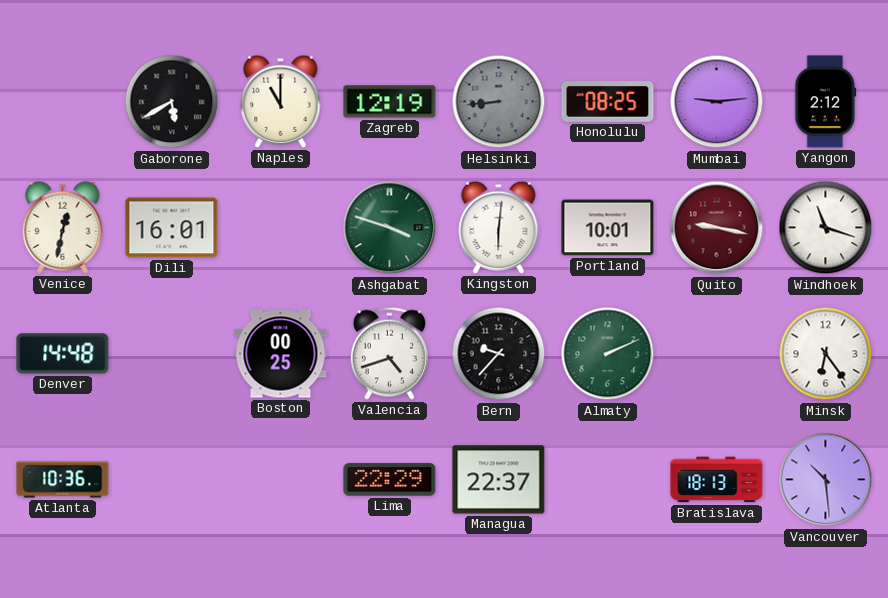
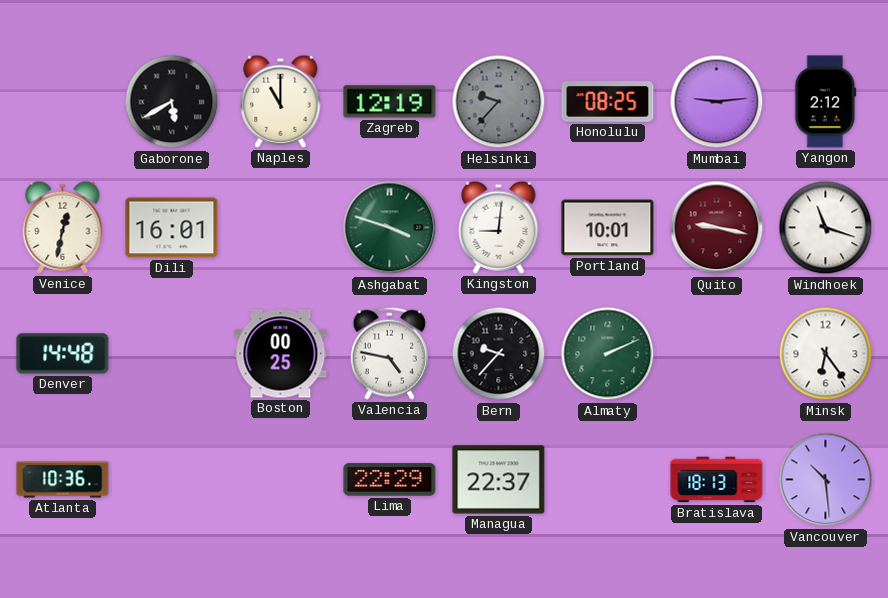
Helsinki: 8:44 -> 9:37 (499, 102)
Kingston: 6:01 -> 9:01 (499, 227)
Valencia: 4:42 -> 4:47 (389, 353)
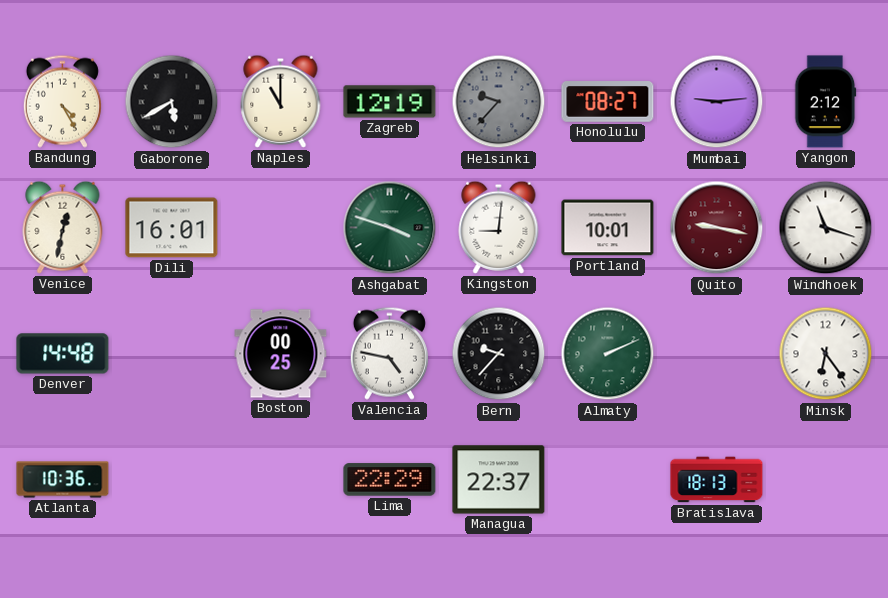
Bandung: none -> 4:25 (62, 101)
Honolulu: 08:25 -> 08:27 (608, 102)
Vancouver: 10:29 -> none (826, 480)
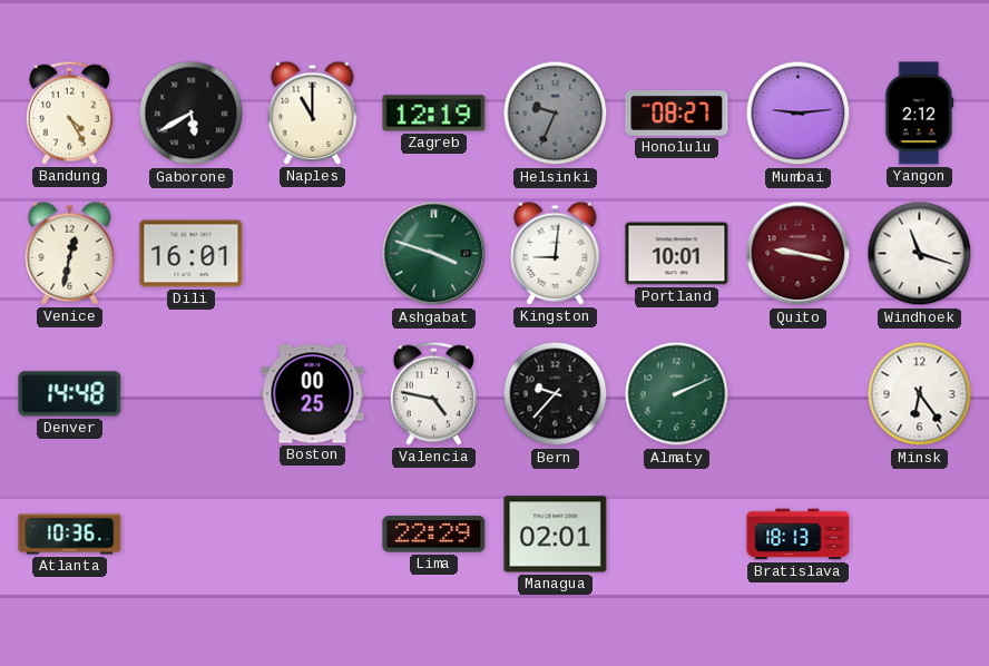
Helsinki: 9:37 -> 9:34 (556, 114)
Managua: 22:37 -> 02:01 (556, 535)
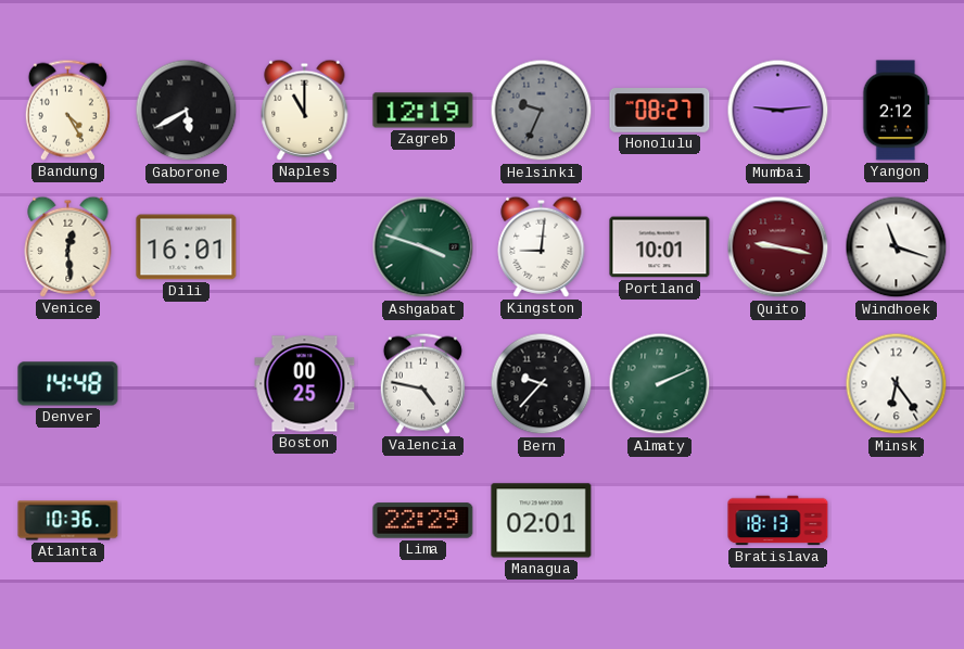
Venice: 12:32 -> 12:29 (68, 246)
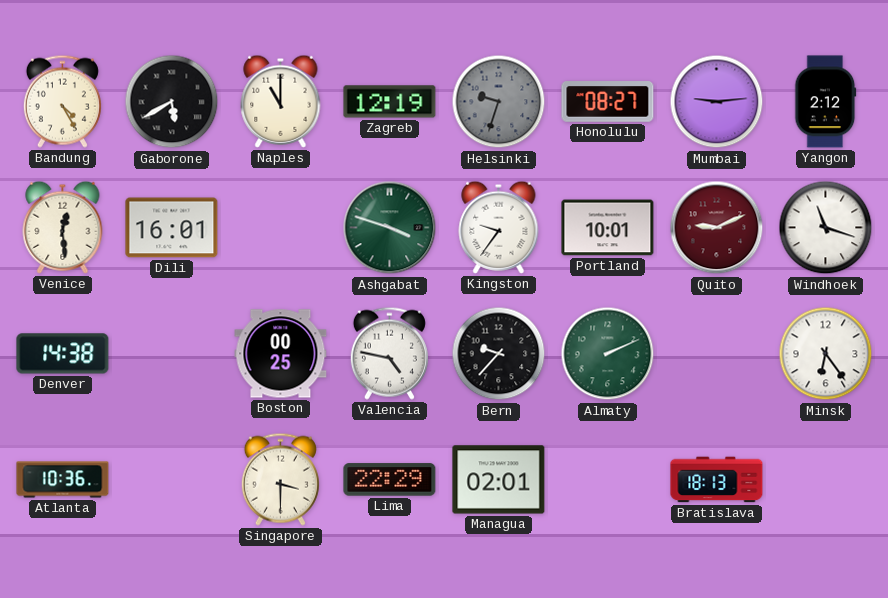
Helsinki: 9:34 -> 9:33 (499, 102)
Kingston: 9:01 -> 9:36 (499, 227)
Quito: 9:17 -> 9:11 (717, 228)
Denver: 14:48 -> 14:38 (63, 354)
Singapore: none -> 3:30 (280, 479)
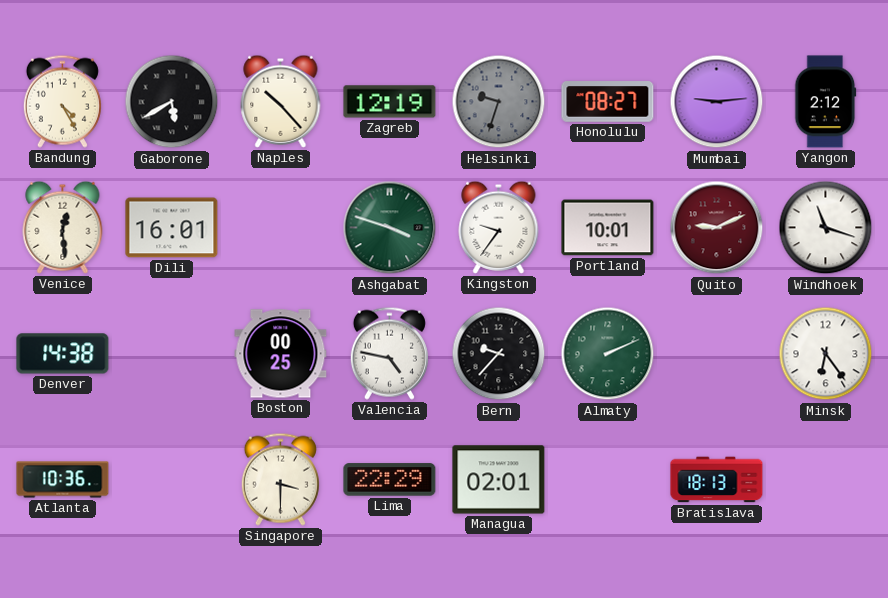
Naples: 11:00 -> 10:23 (281, 101)
